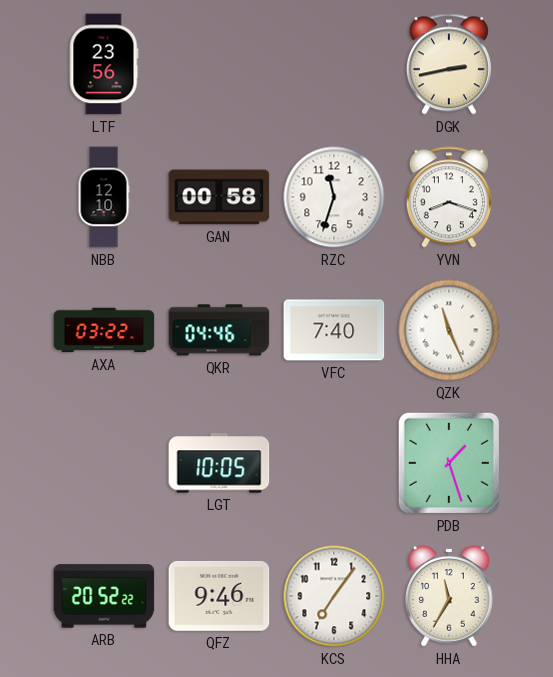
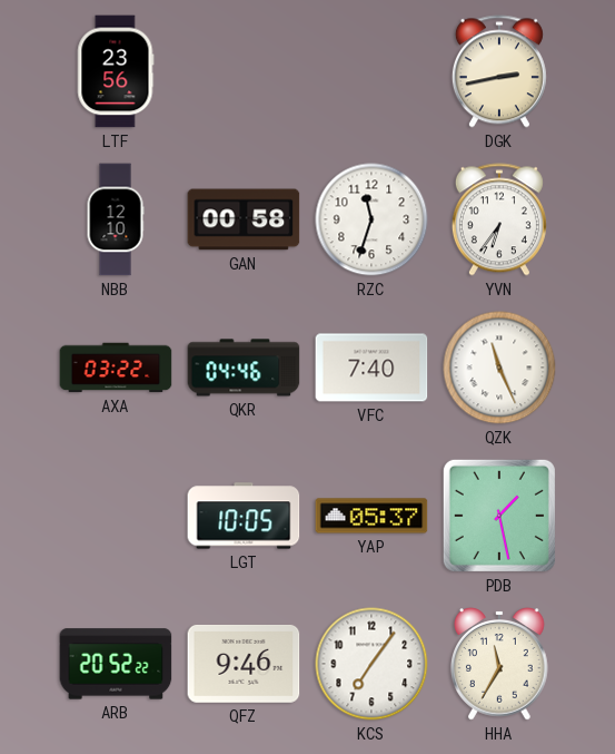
YVN: 8:18 -> 6:36 (499, 219)
YAP: none -> 05:37 (371, 516)
PDB: 1:27 -> 1:28 (499, 516)
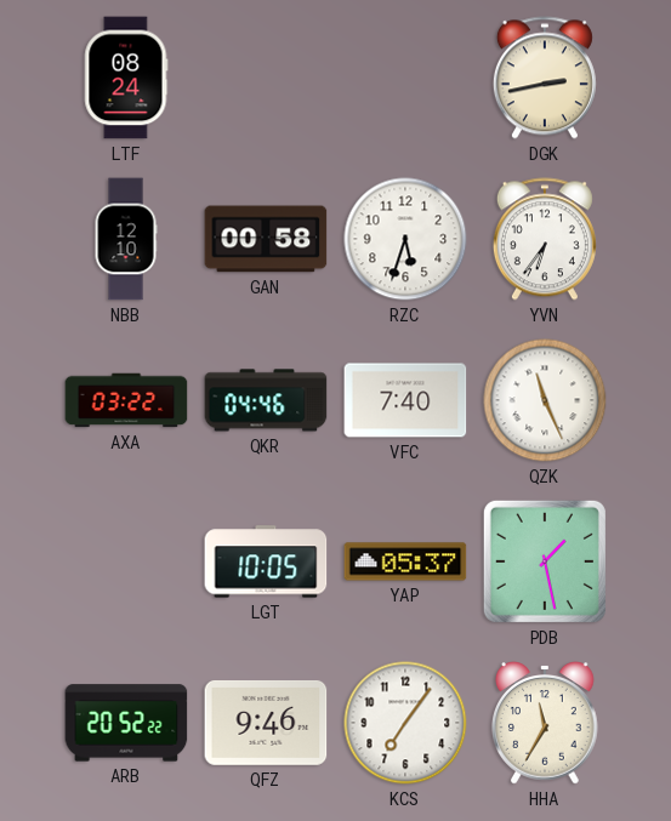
LTF: 23:56 -> 08:24 (126, 78)
RZC: 11:33 -> 5:33 (405, 239)
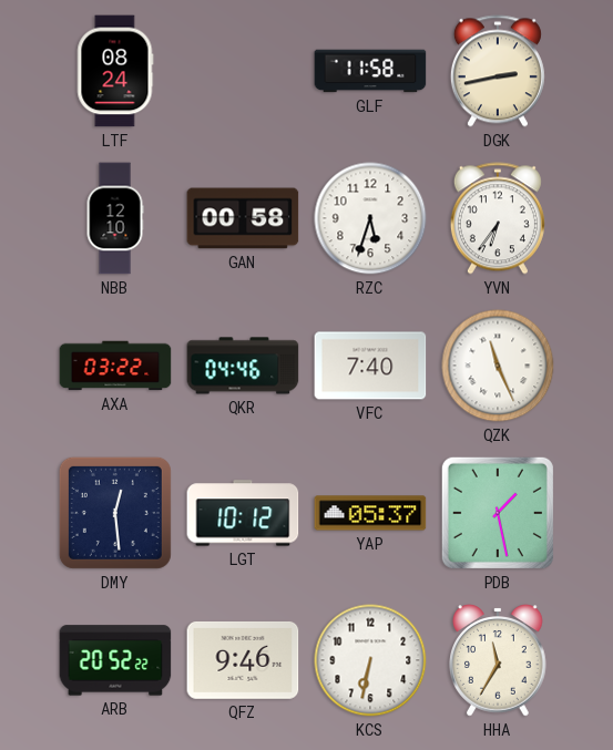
GLF: none -> 11:58 (370, 71)
DMY: none -> 12:29 (115, 513)
LGT: 10:05 -> 10:12 (243, 513)
KCS: 7:06 -> 6:32 (370, 660)
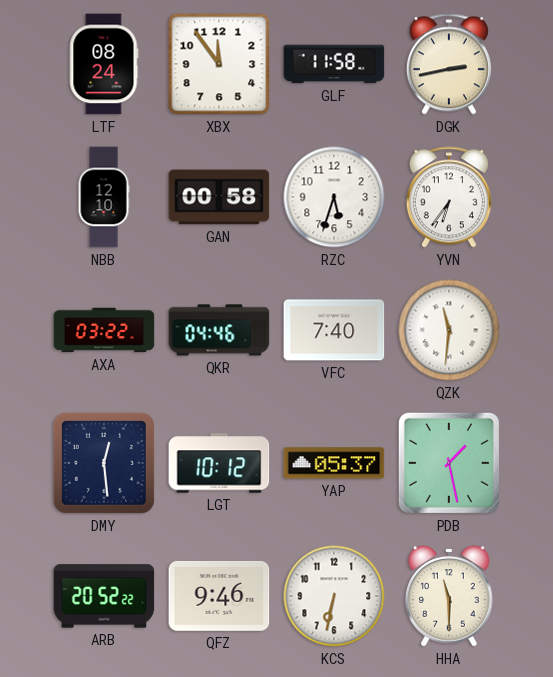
XBX: none -> 11:54 (219, 64)
QZK: 11:26 -> 11:31 (449, 330)
HHA: 11:35 -> 11:30 (450, 596)
